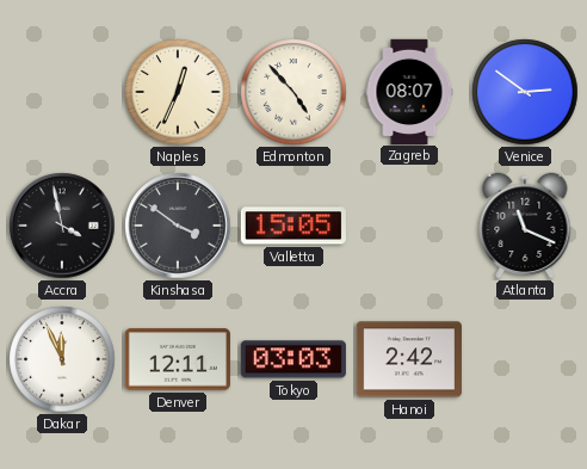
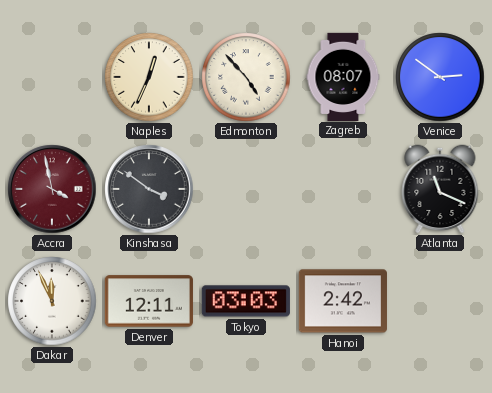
Accra dial: black -> burgundy (52, 189)
Valletta: 15:05 -> none (293, 226)
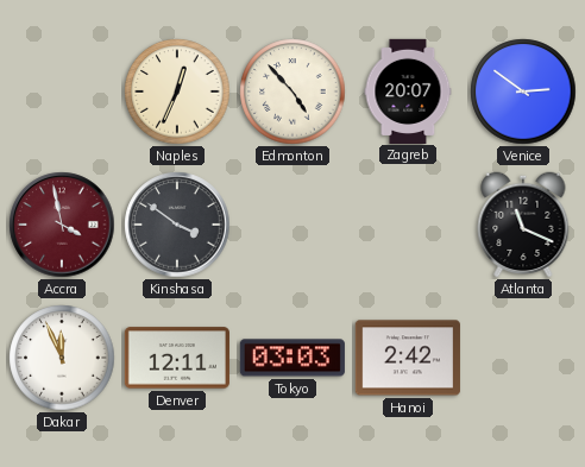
Zagreb: 08:07 -> 20:07 (408, 90)
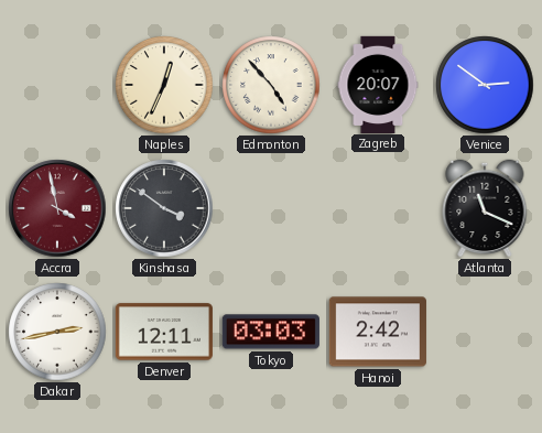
Dakar: 11:56 -> 2:43 (57, 332)
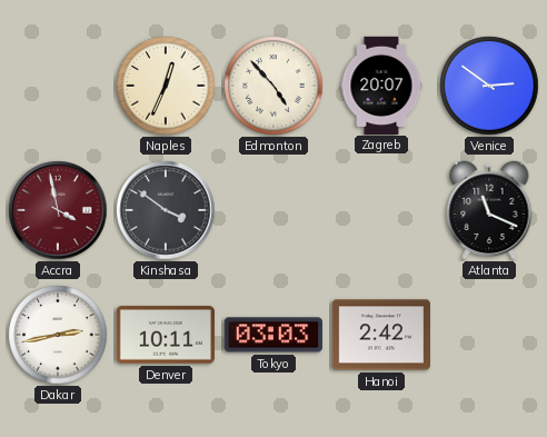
Denver: 12:11 -> 10:11 (166, 335)
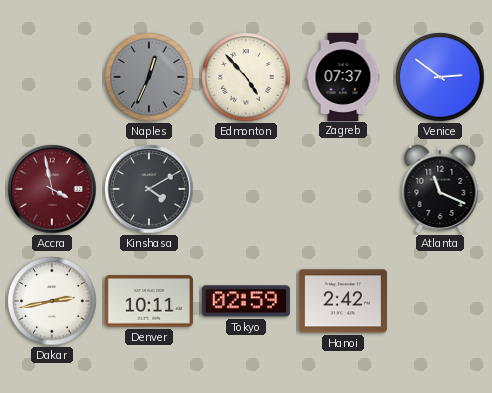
Naples dial: cream -> grey (149, 77)
Zagreb: 20:07 -> 07:37 (343, 76)
Kinshasa: 3:51 -> 4:10 (149, 189)
Tokyo: 03:03 -> 02:59 (246, 301)
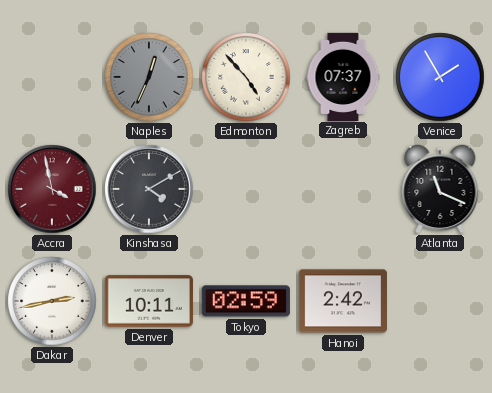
Venice: 2:51 -> 1:55 (440, 77)
